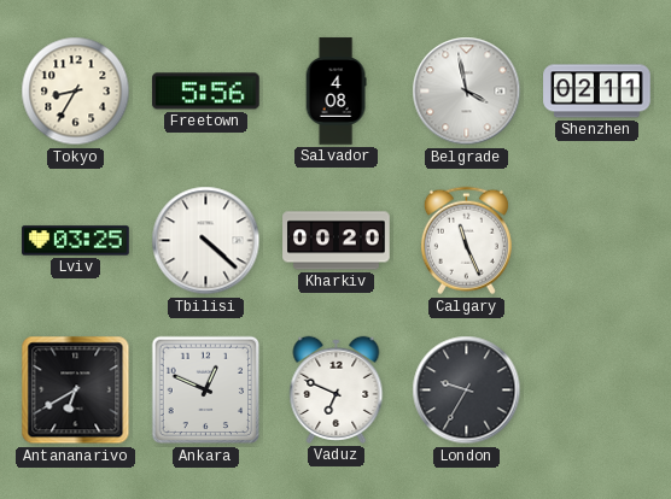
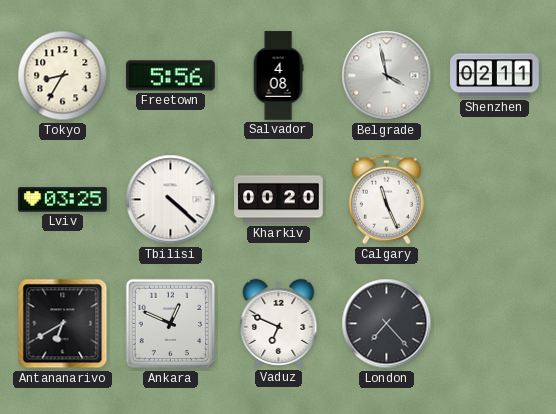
London: 9:35 -> 7:23 (387, 324)
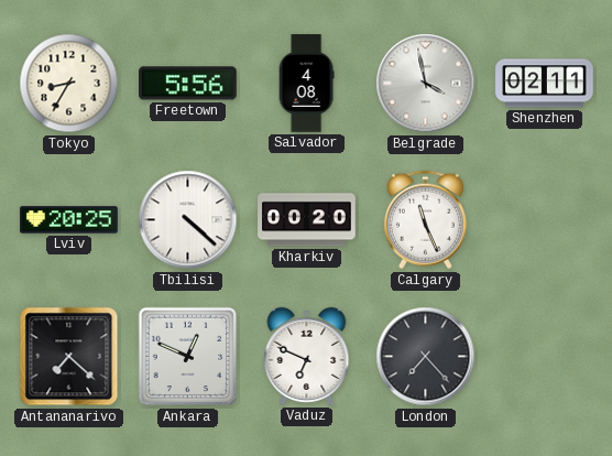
Lviv: 03:25 -> 20:25 (69, 220)
Antananarivo: 6:40 -> 7:22 (69, 357)
